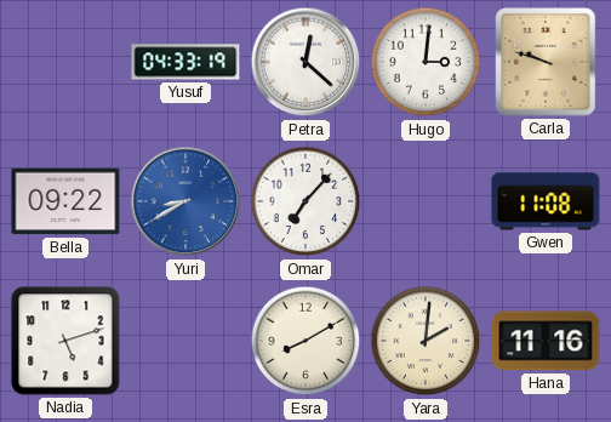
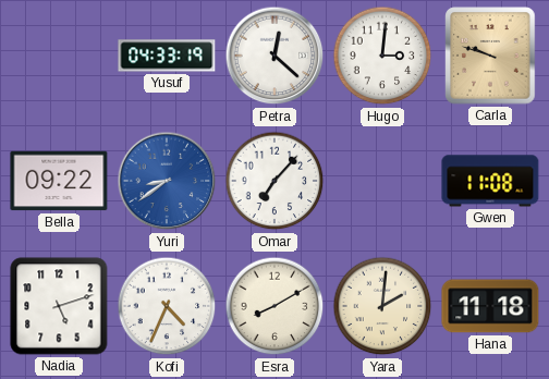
Yuri: 8:40 -> 8:39 (167, 181)
Kofi: none -> 4:34 (167, 306)
Hana: 11:16 -> 11:18 (490, 306)
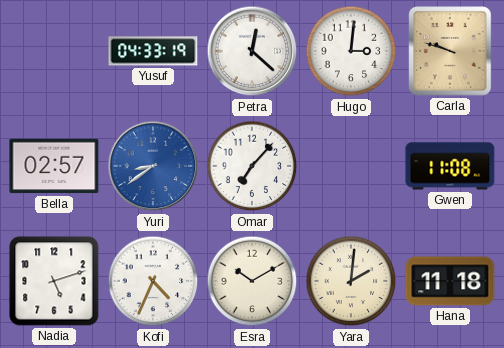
Bella: 09:22 -> 02:57 (54, 166)
Esra: 8:10 -> 10:10 (252, 281)
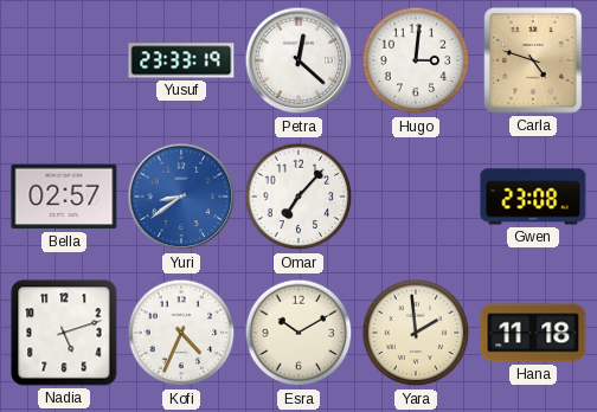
Yusuf: 04:33 -> 23:33 (181, 60)
Carla: 9:48 -> 4:48 (533, 60)
Gwen: 11:08 -> 23:08 (533, 197)
Yara: 2:01 -> 1:59 (416, 333)
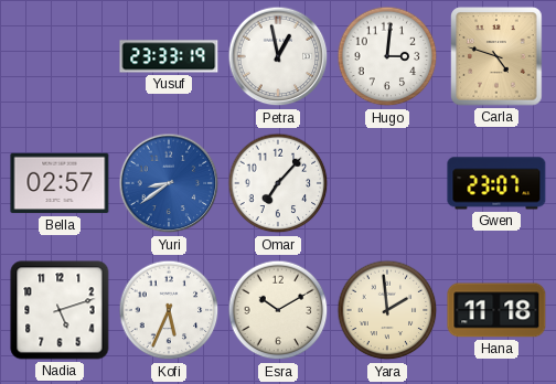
Petra: 12:22 -> 12:58 (278, 56)
Gwen: 23:08 -> 23:07 (496, 183)
Kofi: 4:34 -> 5:34 (169, 310)
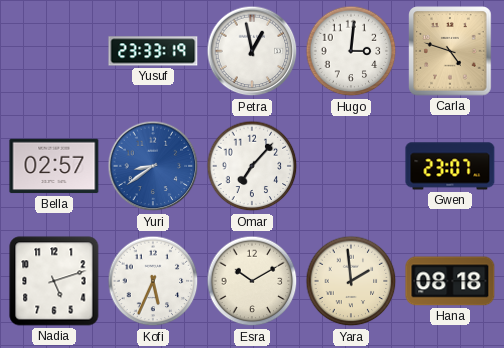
Hana: 11:18 -> 08:18 (450, 281)
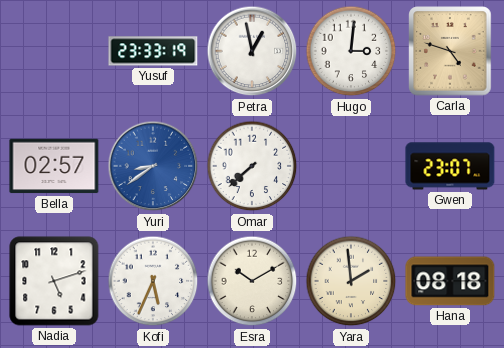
Omar: 7:07 -> 7:38 (252, 166)
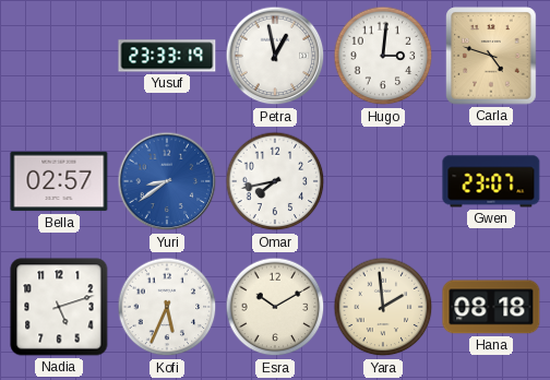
Omar: 7:38 -> 7:43 (275, 181)
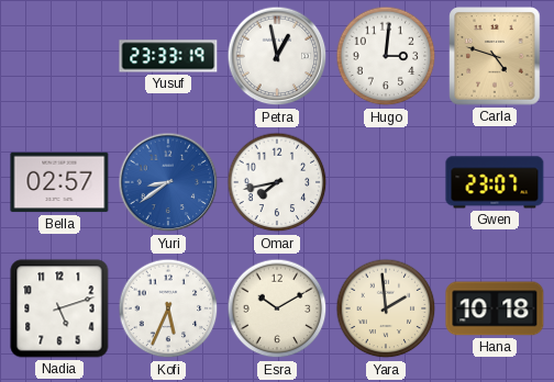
Hana: 08:18 -> 10:18 (495, 308)
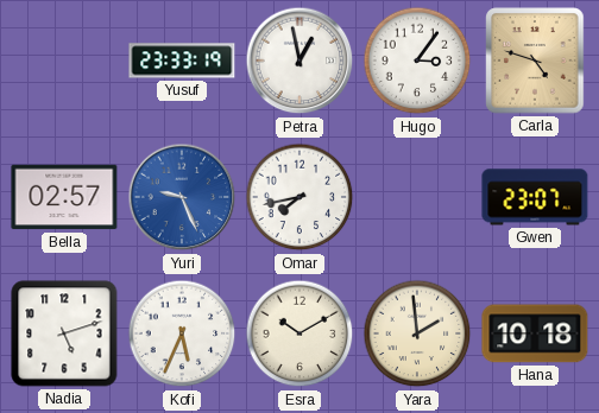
Hugo: 3:01 -> 3:06 (417, 61)
Yuri: 8:39 -> 9:26 (182, 197)
